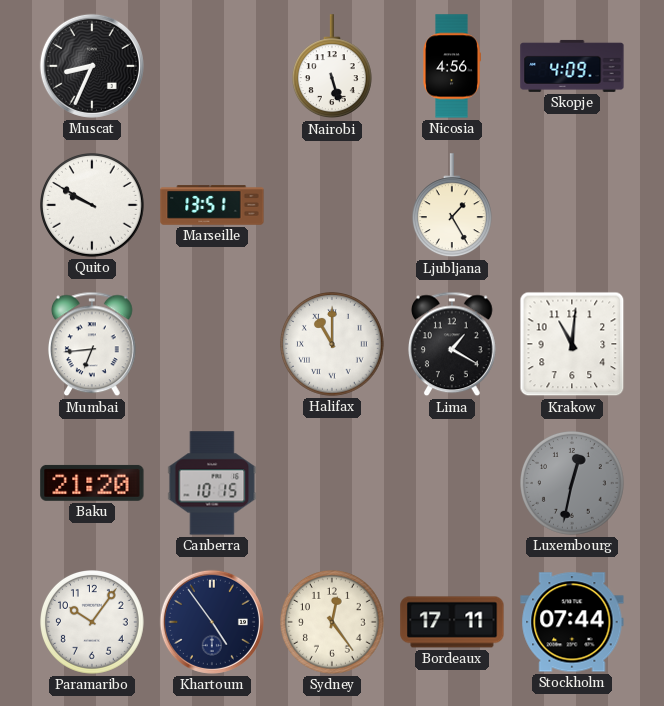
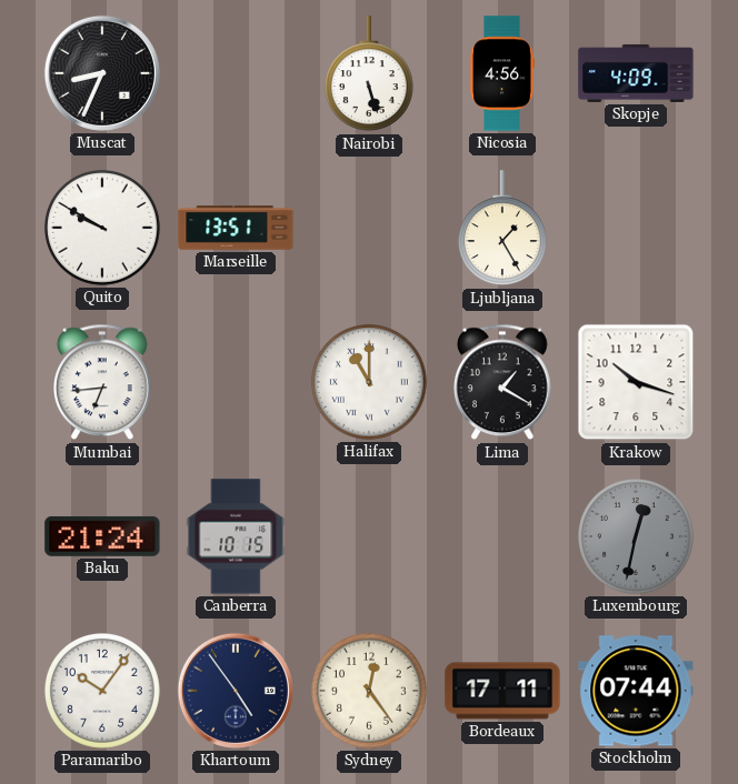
Krakow: 11:01 -> 10:18 (636, 382)
Baku: 21:20 -> 21:24 (102, 536)
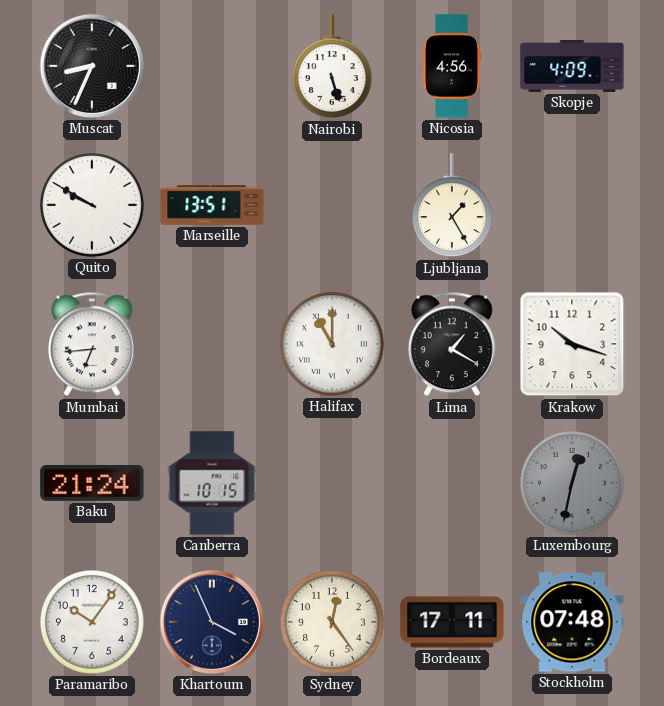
Khartoum: 4:54 -> 3:56 (212, 622)
Stockholm: 07:44 -> 07:48 (572, 622)
